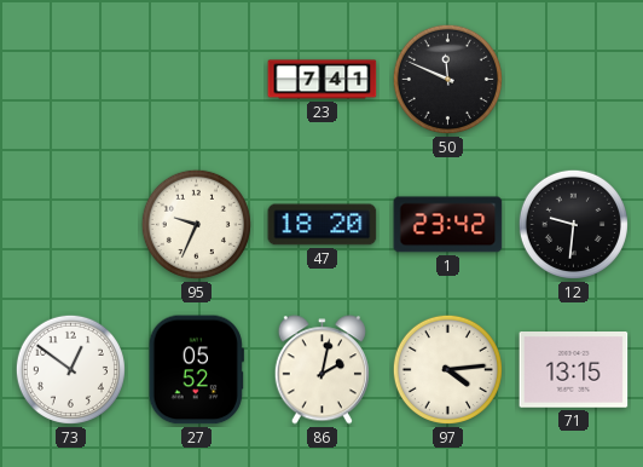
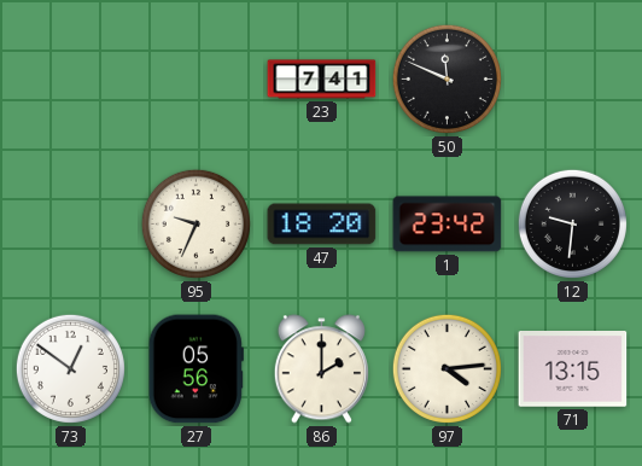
27: 05:52 -> 05:56 (195, 369)
86: 2:02 -> 2:00 (321, 369)
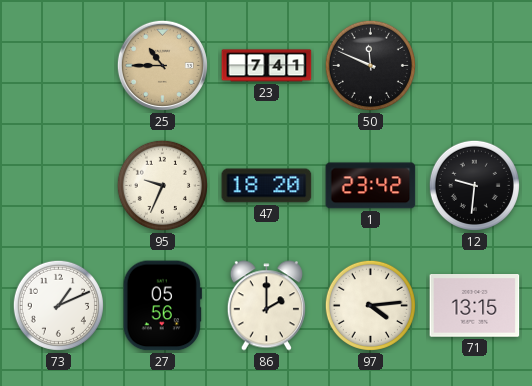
25: none -> 10:45 (162, 65)
73: 12:51 -> 1:11 (58, 305)
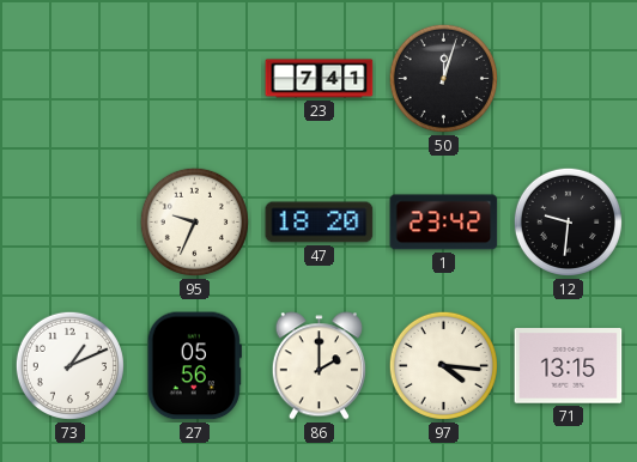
25: 10:45 -> none (162, 65)
50: 11:49 -> 12:03 (443, 78)
97: 4:14 -> 4:16 (443, 365)
